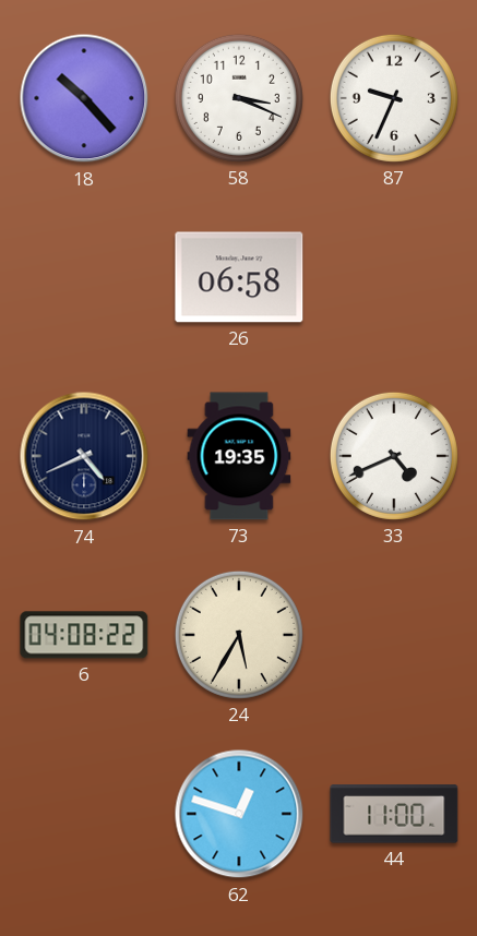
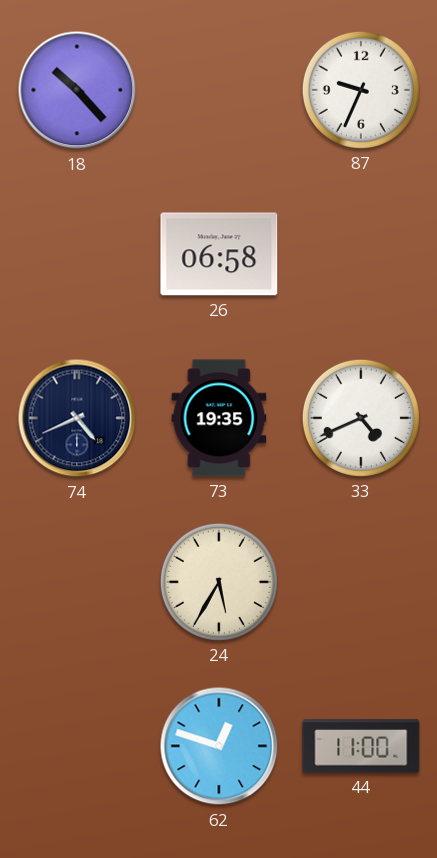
58: 3:19 -> none (239, 98)
6: 04:08 -> none (84, 635)
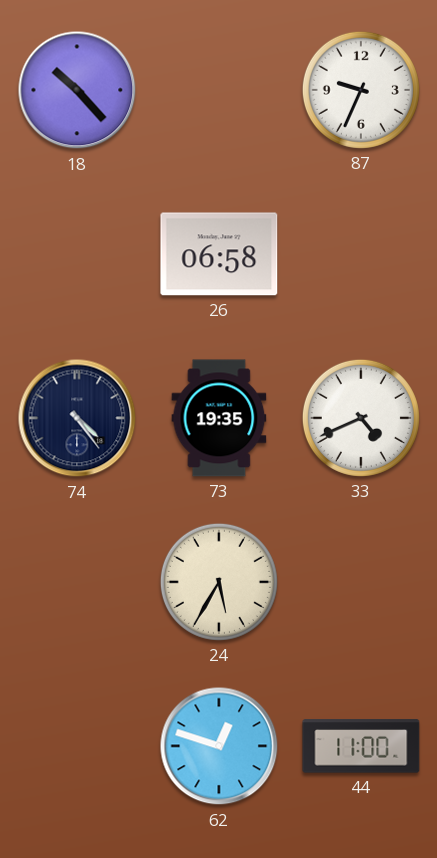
74: 4:41 -> 4:24 (77, 418)
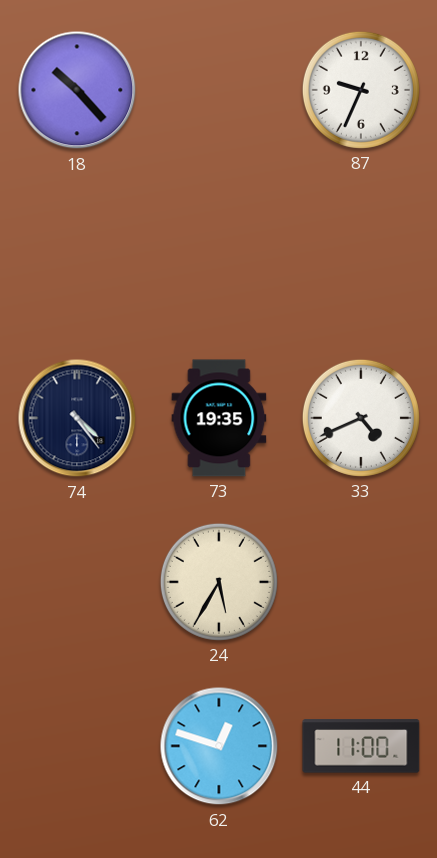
26: 06:58 -> none (219, 254)
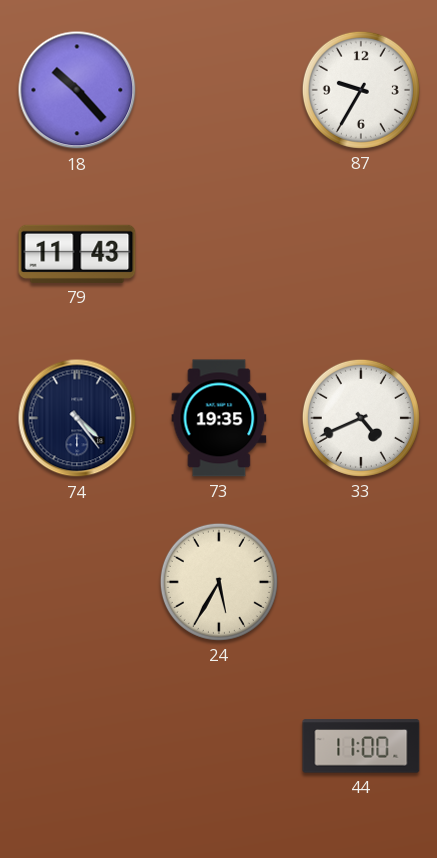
87: 9:34 -> 9:35 (361, 90)
79: none -> 11:43 (77, 254)
62: 12:48 -> none (219, 746)
